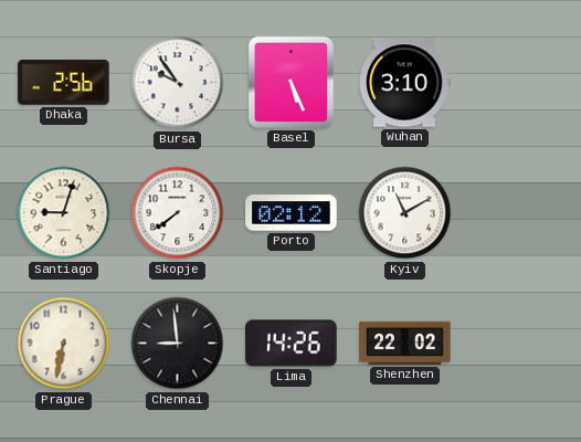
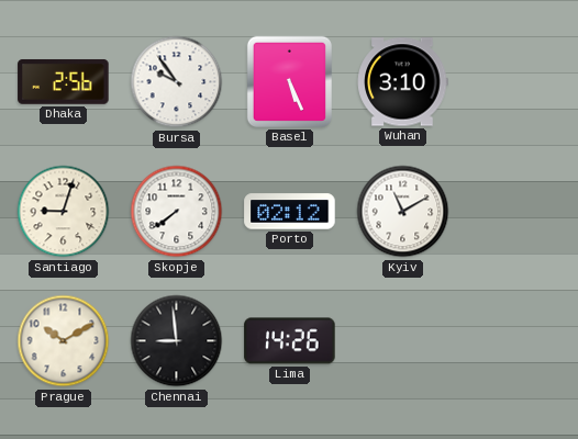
Prague: 6:32 -> 10:10 (64, 341)
Shenzhen: 22:02 -> none (405, 343)
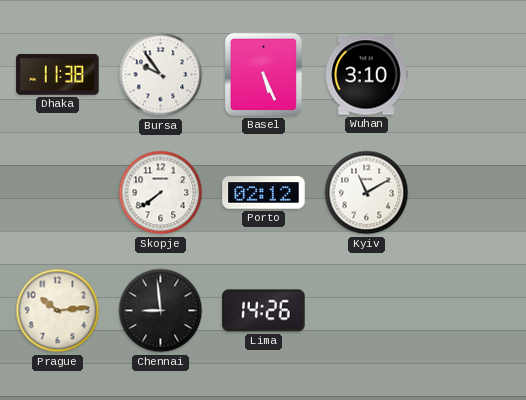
Dhaka: 2:56 -> 11:38 (58, 74)
Santiago: 9:03 -> none (64, 212)
Prague: 10:10 -> 10:14 (58, 311)
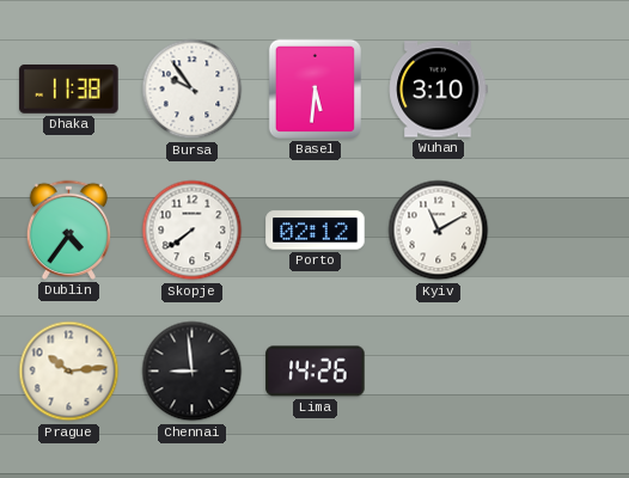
Basel: 5:26 -> 5:31 (314, 88)
Dublin: none -> 4:36 (68, 229)
